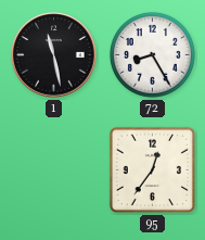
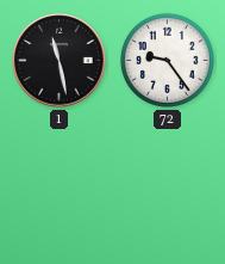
72: 8:25 -> 9:24 (167, 60)
95: 12:36 -> none (152, 169)
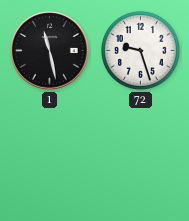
72: 9:24 -> 9:27 (140, 50)
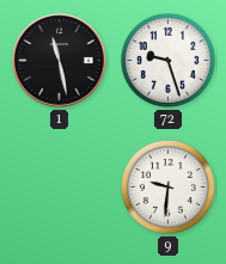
9: none -> 9:31 (167, 186)
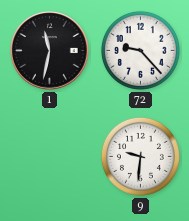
1: 11:28 -> 11:32 (50, 51)
72: 9:27 -> 9:23 (140, 50)
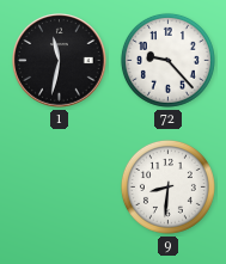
9: 9:31 -> 8:31 (167, 186)
